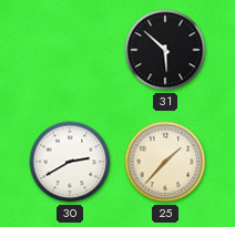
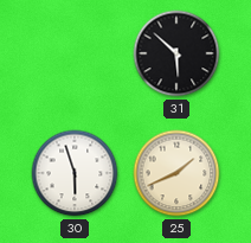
30: 2:40 -> 5:57 (75, 173)
25: 1:37 -> 1:41 (176, 173)
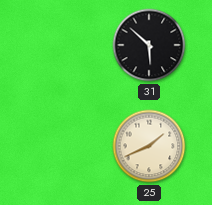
30: 5:57 -> none (75, 173)
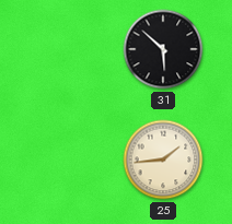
25: 1:41 -> 1:44 (163, 160)
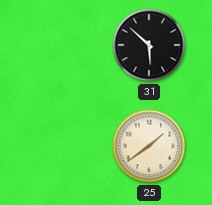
25: 1:44 -> 1:39 (149, 146)
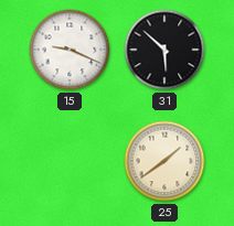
15: none -> 9:19 (70, 50)
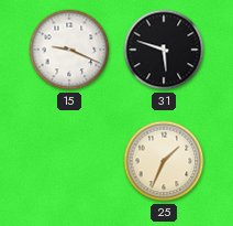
31: 5:52 -> 5:48 (164, 50)
25: 1:39 -> 1:34 (164, 161)
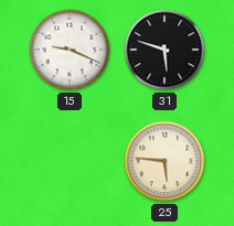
25: 1:34 -> 5:46 (164, 161)
